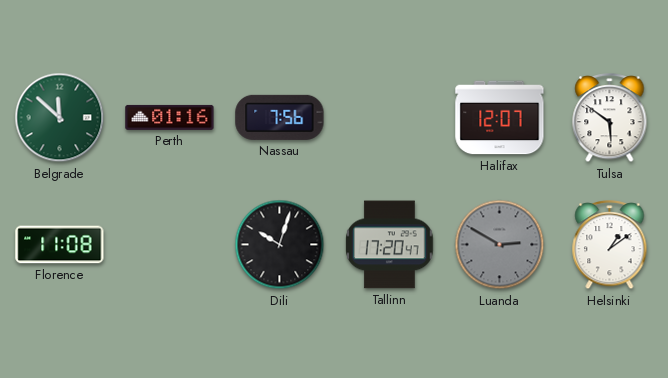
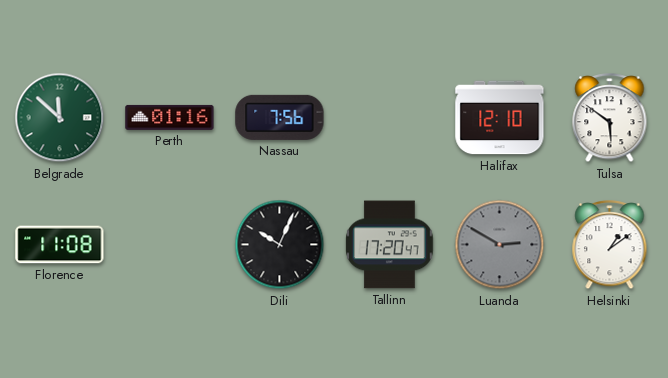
Halifax: 12:07 -> 12:10 (500, 118)
Dili: 10:03 -> 10:04 (280, 245)
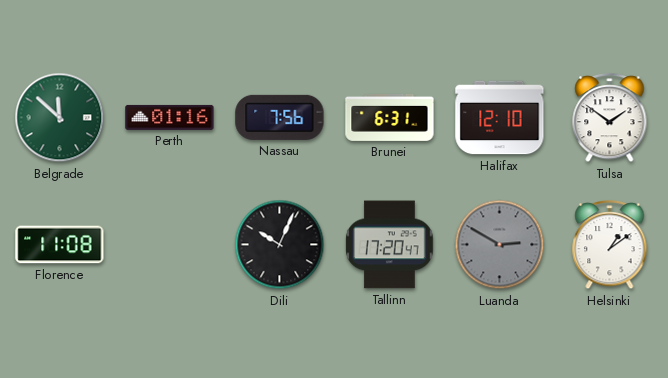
Brunei: none -> 6:31 (390, 117)
Tulsa: 5:51 -> 1:51 (610, 119)
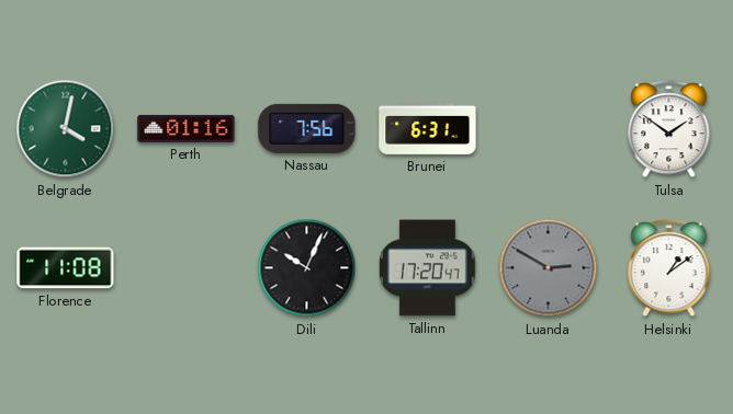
Belgrade: 11:52 -> 4:02 (66, 129)
Halifax: 12:10 -> none (500, 118)
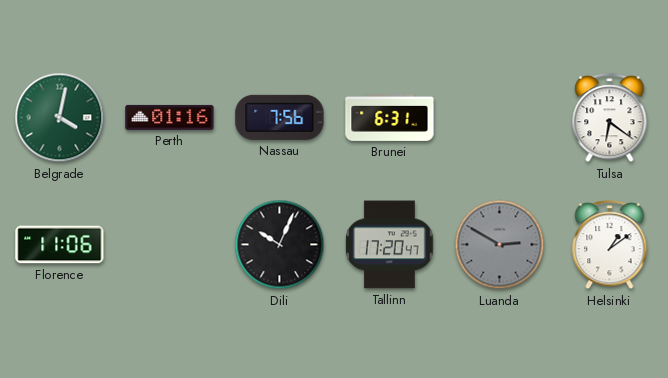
Tulsa: 1:51 -> 6:21 (610, 119)
Florence: 11:08 -> 11:06 (60, 245)
